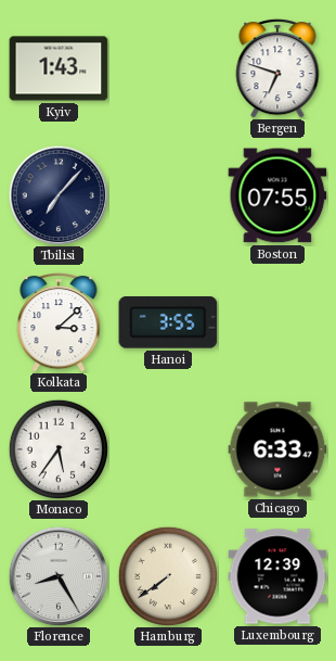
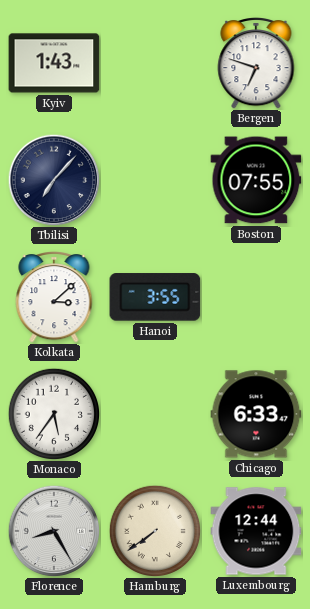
Luxembourg: 12:39 -> 12:44 (256, 531)
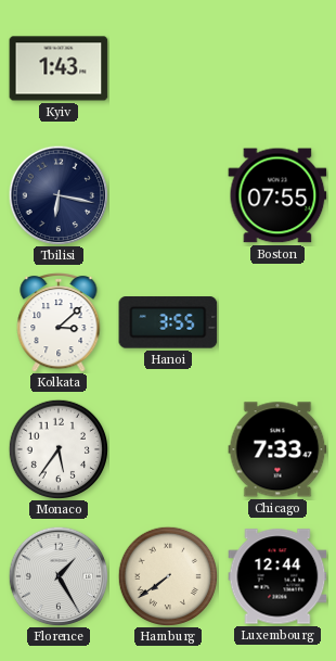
Bergen: 6:48 -> none (256, 64)
Tbilisi: 7:07 -> 6:17 (59, 195)
Chicago: 6:33 -> 7:33 (277, 449)
Florence: 8:25 -> 1:25 (59, 576)
